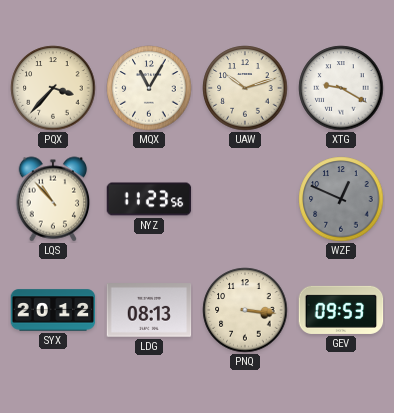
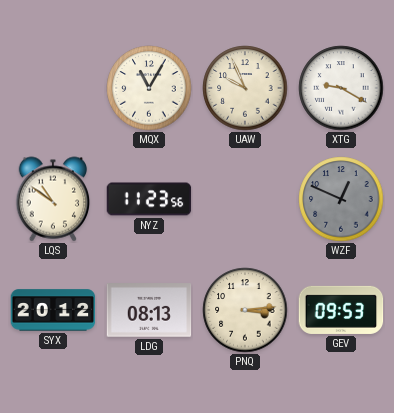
PQX: 3:37 -> none (53, 88)
UAW: 10:12 -> 9:56 (245, 88)
LQS: 10:53 -> 10:51 (53, 199)
PNQ: 3:16 -> 3:14 (245, 310)
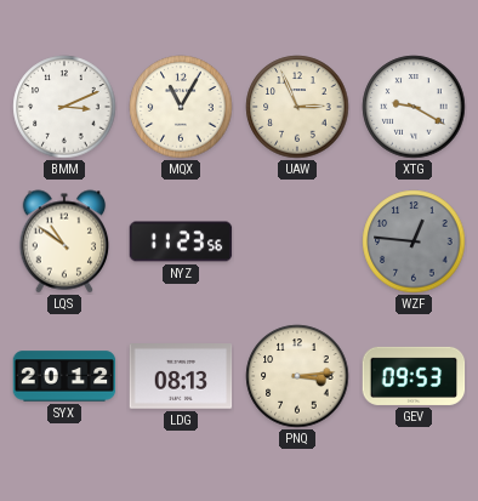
BMM: none -> 3:11 (64, 107)
UAW: 9:56 -> 2:56 (297, 107)
WZF: 12:49 -> 12:46 (414, 241)
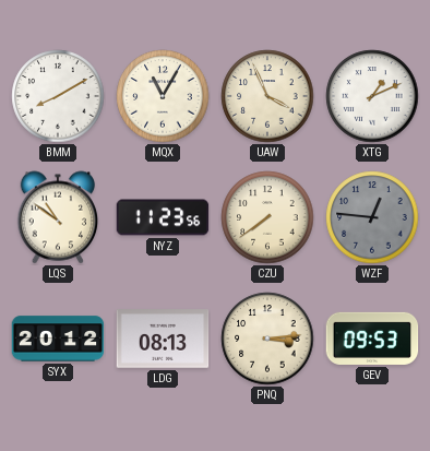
BMM: 3:11 -> 8:10 (58, 96)
UAW: 2:56 -> 3:56 (267, 96)
XTG: 9:20 -> 1:11 (372, 96)
CZU: none -> 7:39 (267, 217)
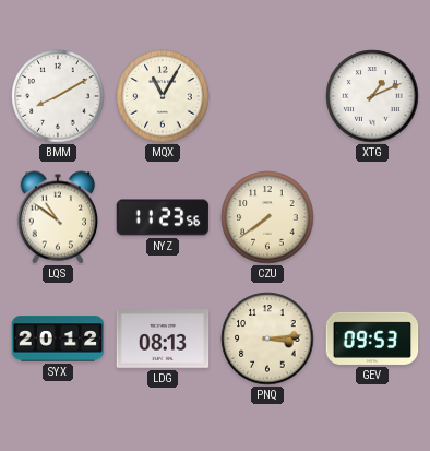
UAW: 3:56 -> none (267, 96)
WZF: 12:46 -> none (372, 217)
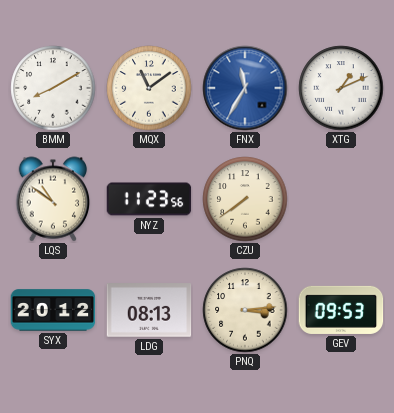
MQX: 11:05 -> 11:09 (149, 88)
FNX: none -> 11:35 (245, 88)
